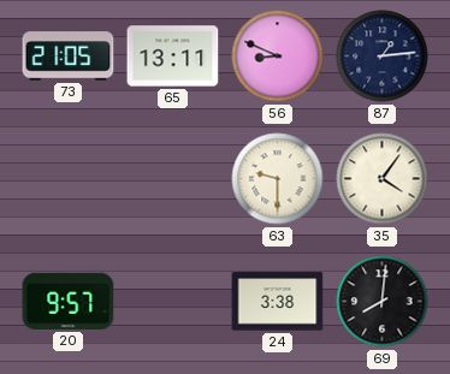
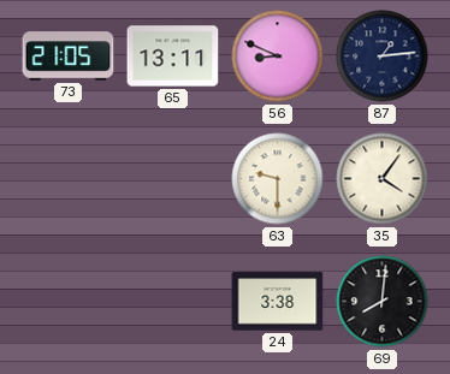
20: 9:57 -> none (69, 301)
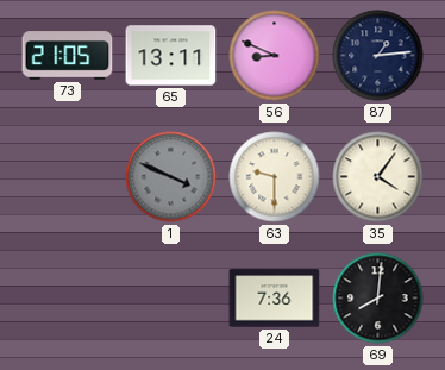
1: none -> 3:49 (171, 177)
24: 3:38 -> 7:36 (275, 299)
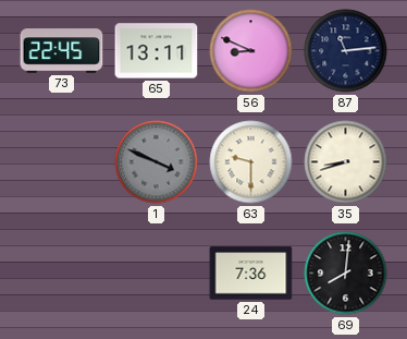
73: 21:05 -> 22:45 (62, 51)
87: 1:14 -> 11:14 (346, 51)
35: 4:06 -> 8:42 (346, 162)
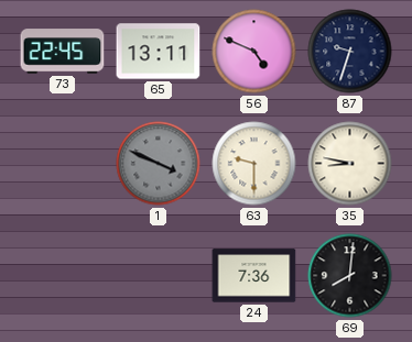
56: 8:49 -> 4:49 (254, 52)
87: 11:14 -> 9:33 (350, 52)
35: 8:42 -> 8:47 (350, 164)
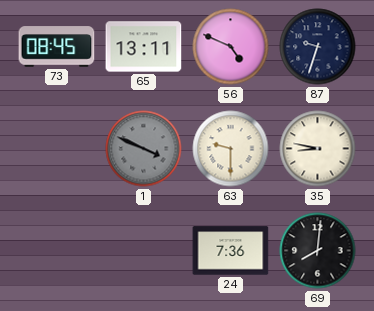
73: 22:45 -> 08:45 (57, 47)
